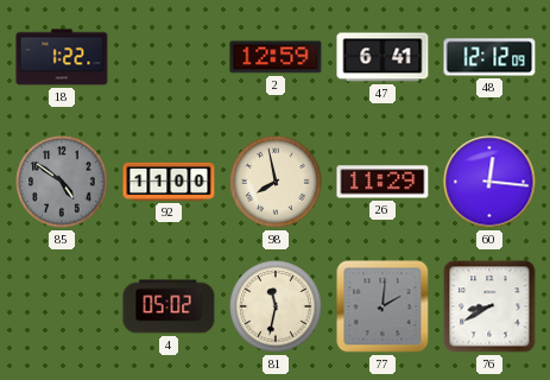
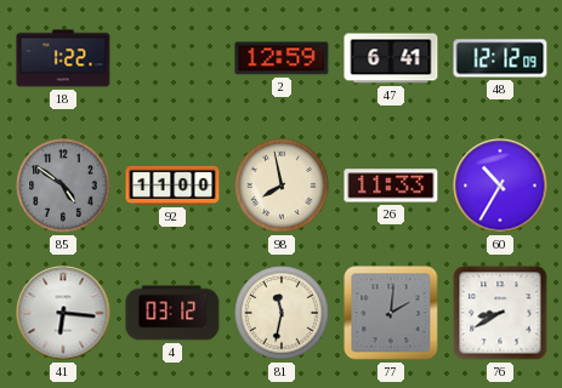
26: 11:29 -> 11:33 (391, 186)
60: 12:16 -> 10:35 (500, 186)
41: none -> 6:16 (63, 313)
4: 05:02 -> 03:12 (172, 313)
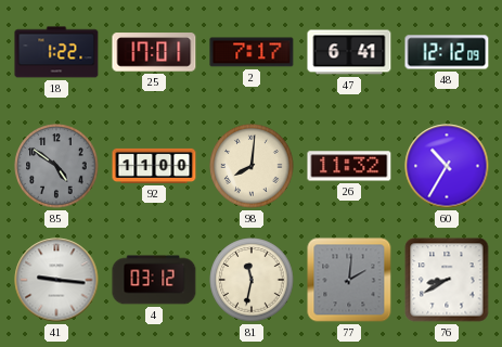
25: none -> 17:01 (154, 52)
2: 12:59 -> 7:17 (252, 52)
98: 7:58 -> 8:01 (252, 166)
26: 11:33 -> 11:32 (349, 166)
41: 6:16 -> 9:16 (56, 280)
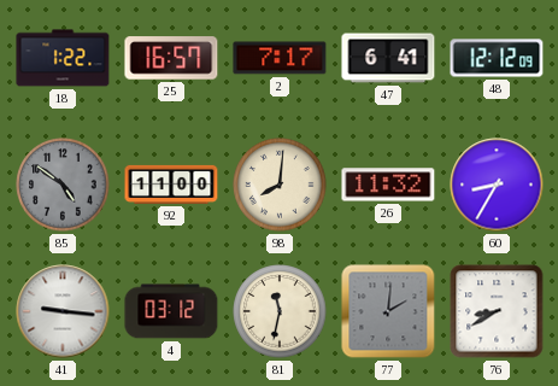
25: 17:01 -> 16:57 (171, 58)
60: 10:35 -> 8:35 (497, 185)
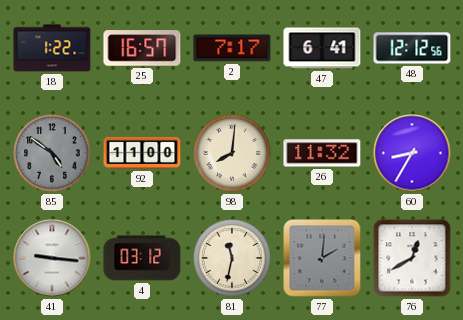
48: 12:12:09 -> 12:12:56 (412, 48)
76: 8:40 -> 12:40 (412, 258)
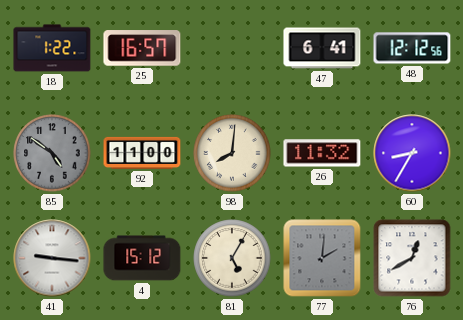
2: 7:17 -> none (232, 48)
4: 03:12 -> 15:12 (142, 258)
81: 11:32 -> 5:05 (232, 258)
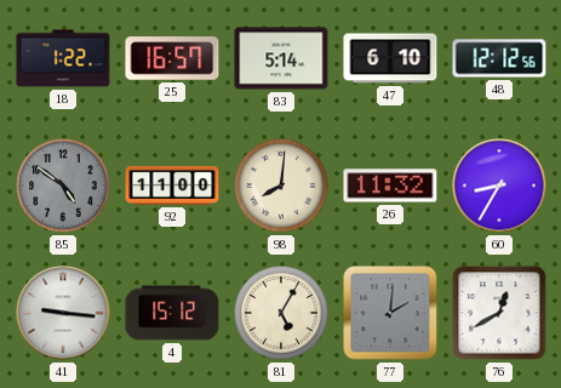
83: none -> 5:14 (281, 58)
47: 6:41 -> 6:10 (390, 58)
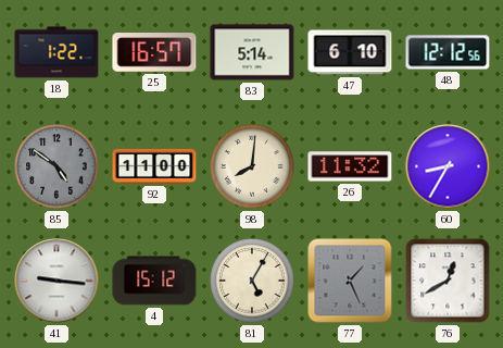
77: 2:01 -> 1:26 (350, 281)
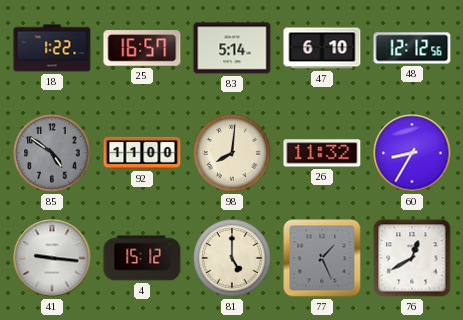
81: 5:05 -> 5:00 (232, 258)
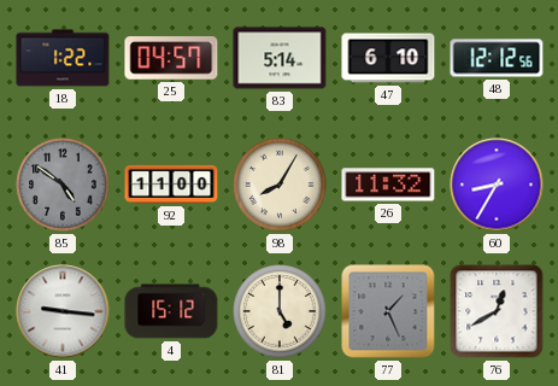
25: 16:57 -> 04:57 (171, 58)
98: 8:01 -> 8:05 (280, 185)
